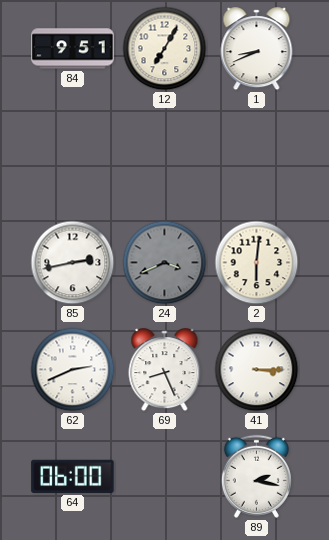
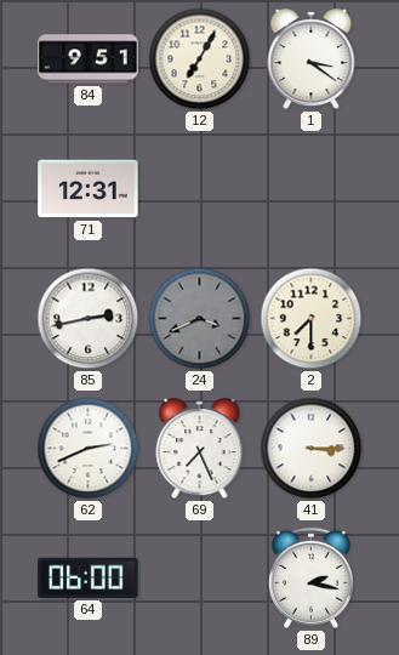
1: 8:41 -> 3:21 (312, 59)
71: none -> 12:31 (89, 189)
2: 6:01 -> 7:30 (312, 319)
69: 8:26 -> 7:26 (200, 449)
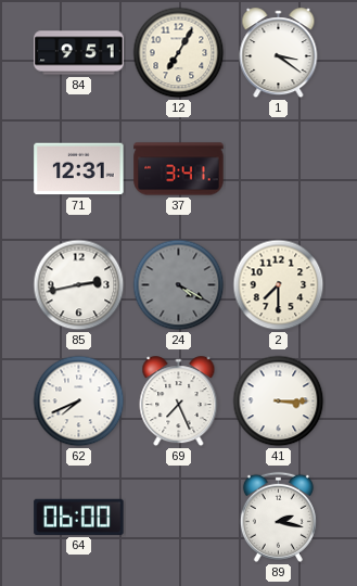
37: none -> 3:41 (179, 169)
24: 3:41 -> 4:20 (179, 285)
62: 2:41 -> 7:41 (79, 402)
